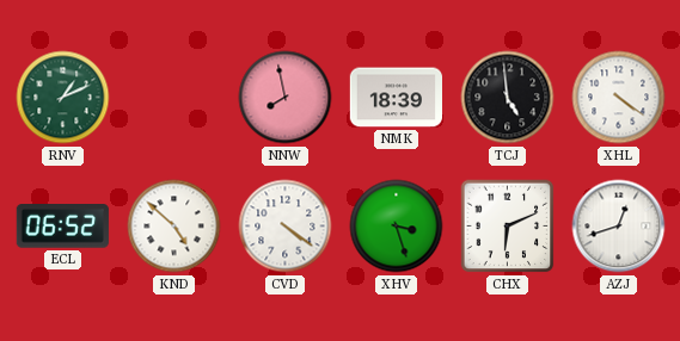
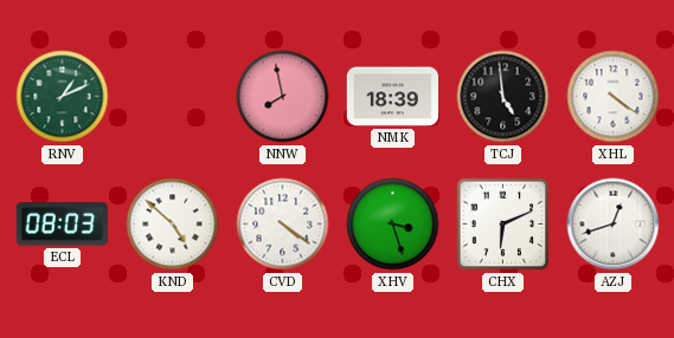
ECL: 06:52 -> 08:03 (62, 225)
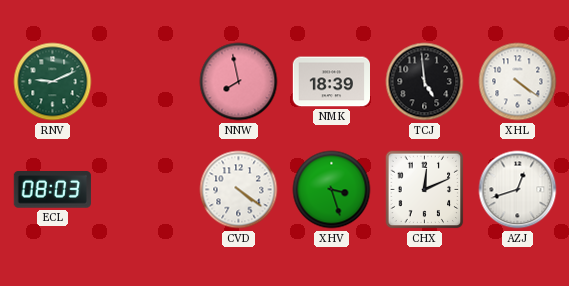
RNV: 1:11 -> 9:11 (53, 82)
KND: 4:52 -> none (173, 225)
CHX: 6:11 -> 12:11 (425, 190)
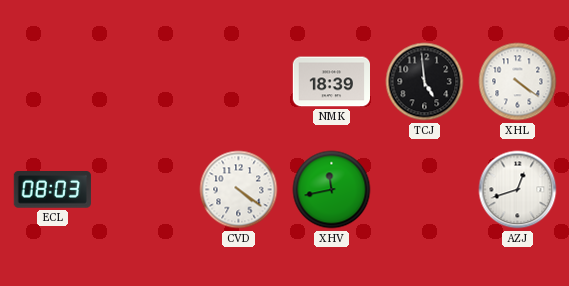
RNV: 9:11 -> none (53, 82)
NNW: 7:58 -> none (239, 82)
XHV: 3:27 -> 11:43 (332, 190)
CHX: 12:11 -> none (425, 190)
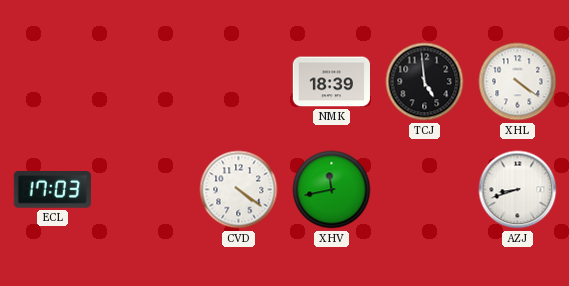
ECL: 08:03 -> 17:03 (52, 190)
AZJ: 12:42 -> 8:42 (518, 190)
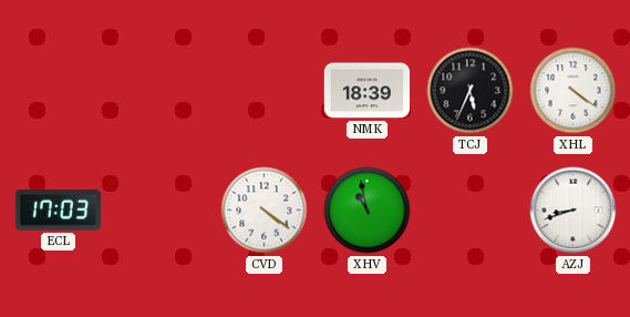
TCJ: 4:59 -> 5:34 (471, 91)
XHV: 11:43 -> 10:58 (368, 211)
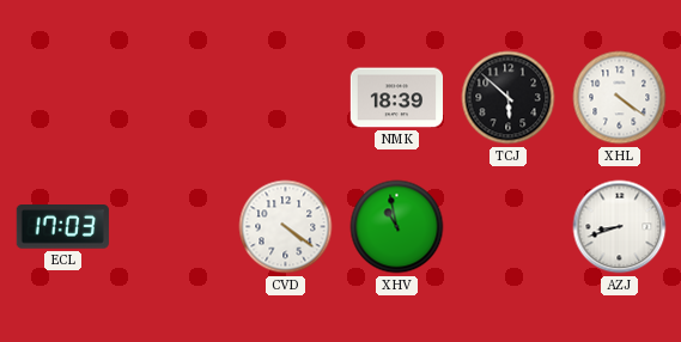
TCJ: 5:34 -> 5:52 (509, 98)
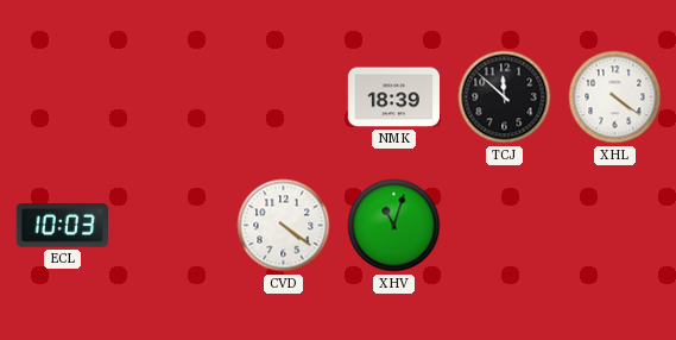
TCJ: 5:52 -> 11:52 (505, 97)
ECL: 17:03 -> 10:03 (62, 226)
XHV: 10:58 -> 11:03 (394, 226)
AZJ: 8:42 -> none (620, 227)
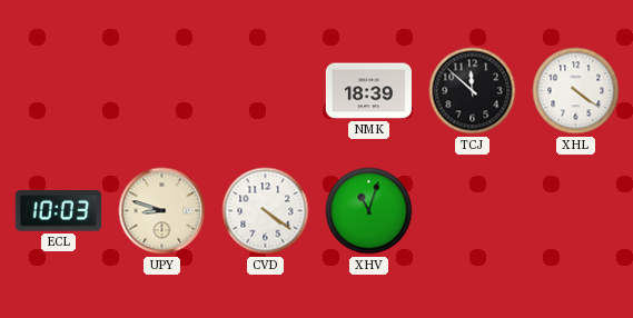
UPY: none -> 8:48 (162, 211)
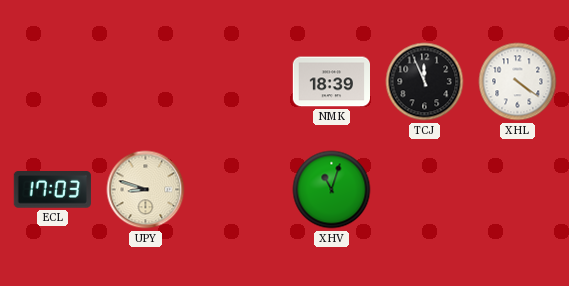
TCJ: 11:52 -> 11:56 (425, 82)
ECL: 10:03 -> 17:03 (52, 190)
CVD: 4:21 -> none (266, 211)
